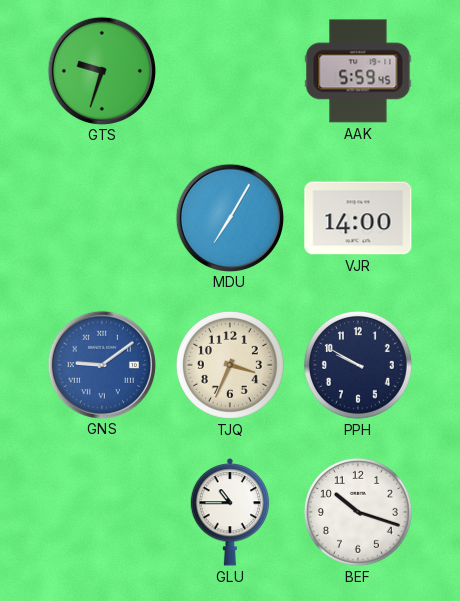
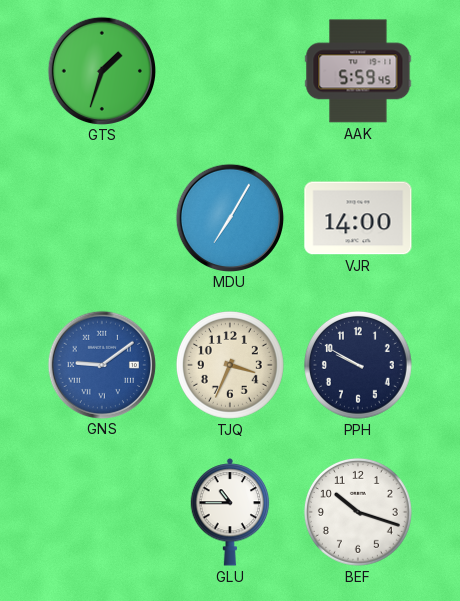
GTS: 9:33 -> 1:33 (101, 70)
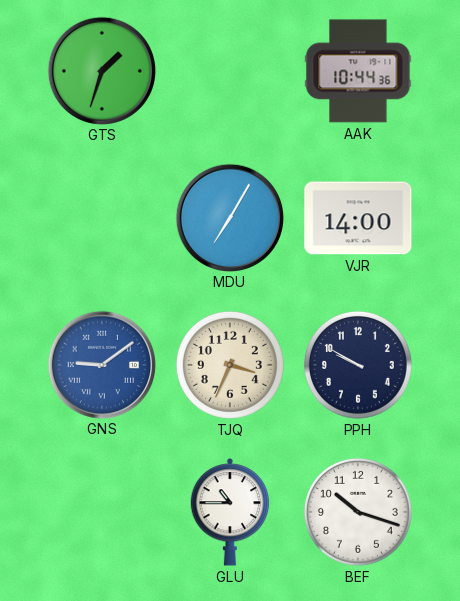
AAK: 5:59 -> 10:44 (358, 71)
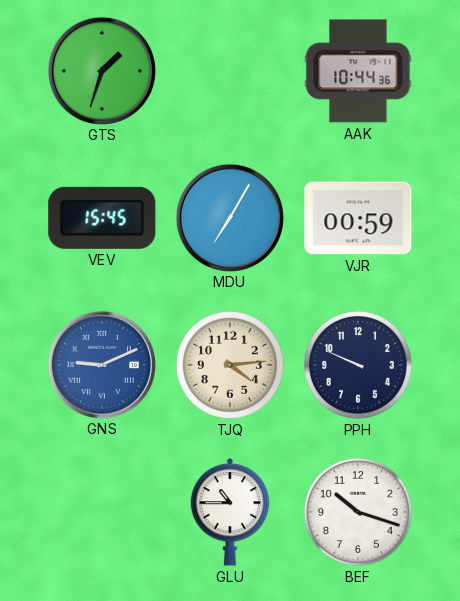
VEV: none -> 15:45 (102, 218)
VJR: 14:00 -> 00:59 (358, 218)
GNS: 9:09 -> 9:11 (101, 364)
TJQ: 3:34 -> 4:14 (230, 365)
PPH: 9:50 -> 9:49 (358, 365)
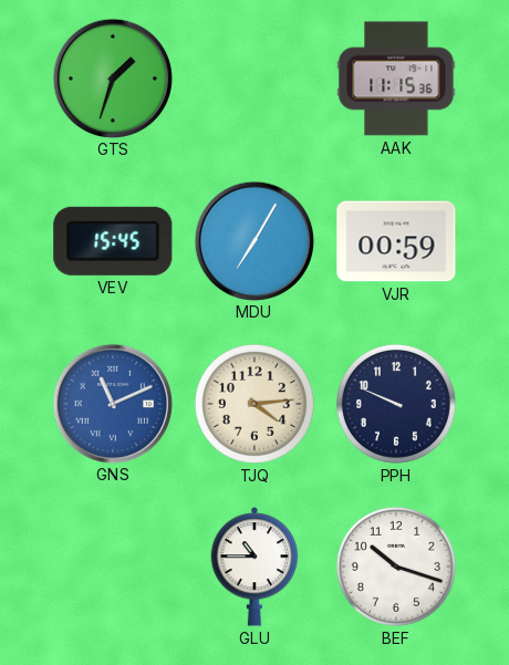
AAK: 10:44 -> 11:15 (396, 79)
GNS: 9:11 -> 11:11 (112, 403)
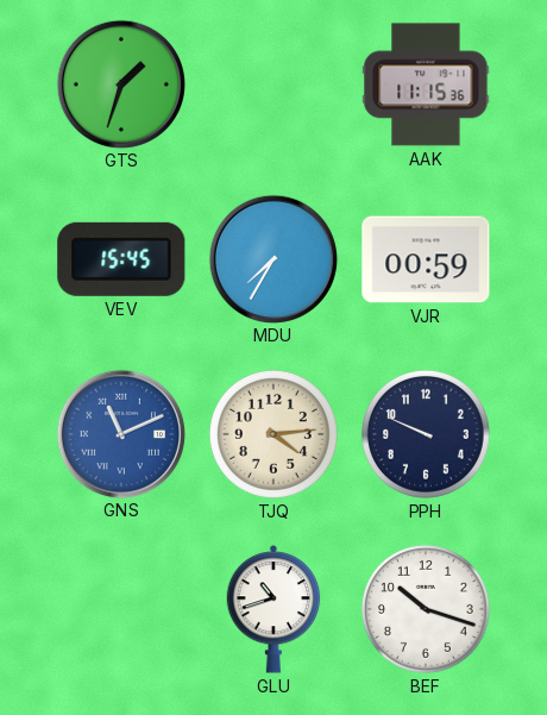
MDU: 7:05 -> 7:35 (272, 258)
GLU: 10:45 -> 10:42 (273, 609)
